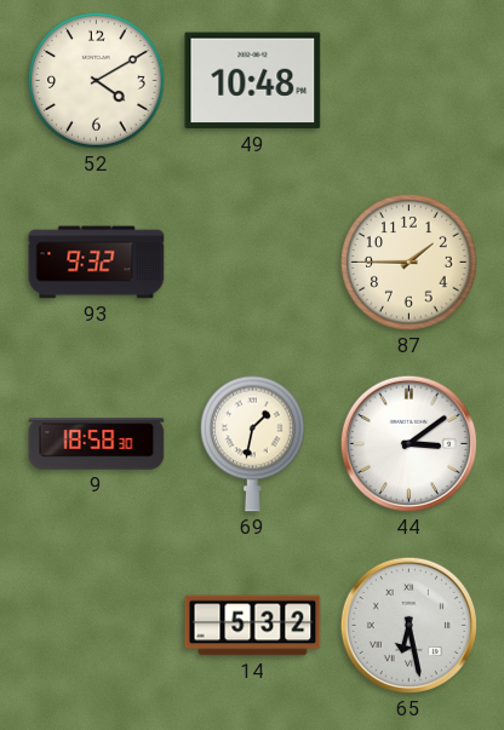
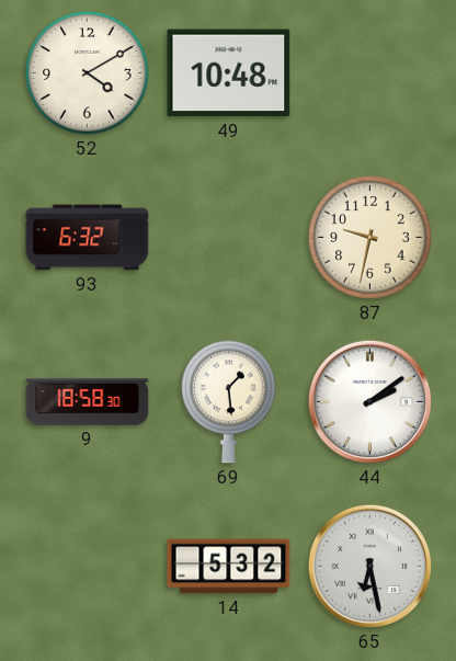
93: 9:32 -> 6:32 (88, 238)
87: 1:45 -> 9:32 (371, 238)
69: 1:32 -> 1:29 (229, 401)
44: 3:09 -> 2:09 (369, 401)
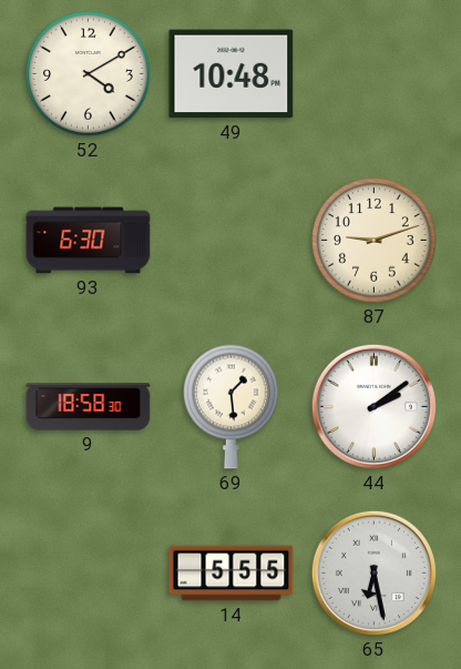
93: 6:32 -> 6:30 (89, 241)
87: 9:32 -> 9:12 (375, 241)
14: 5:32 -> 5:55 (232, 574)
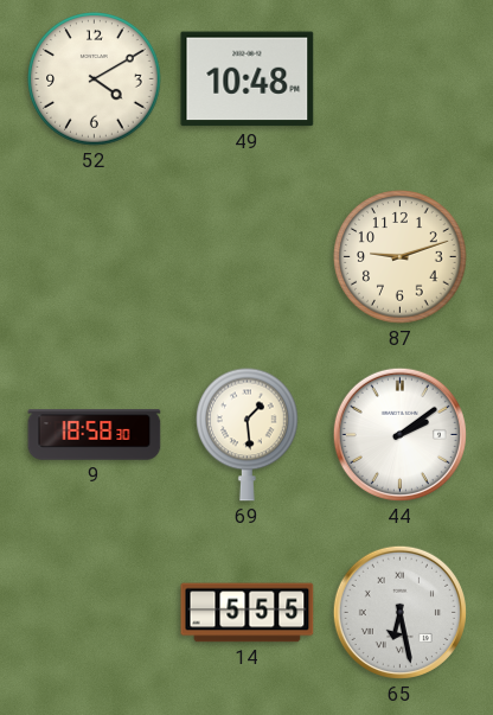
93: 6:30 -> none (89, 241)
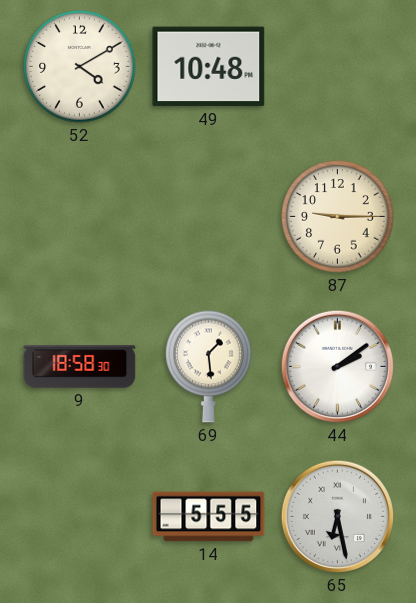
87: 9:12 -> 9:15 (338, 217)
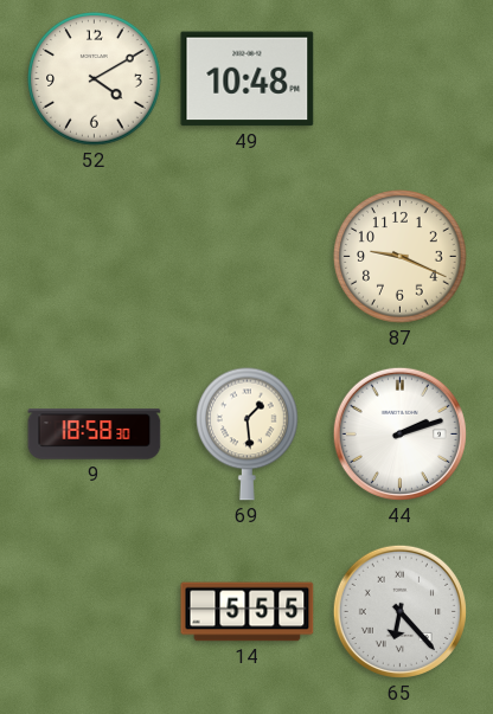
87: 9:15 -> 9:19 (401, 257)
44: 2:09 -> 2:12 (399, 433)
65: 6:28 -> 6:23 (399, 611)
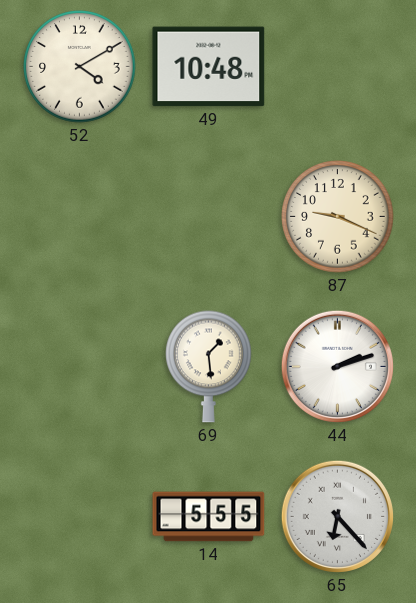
9: 18:58 -> none (95, 435)
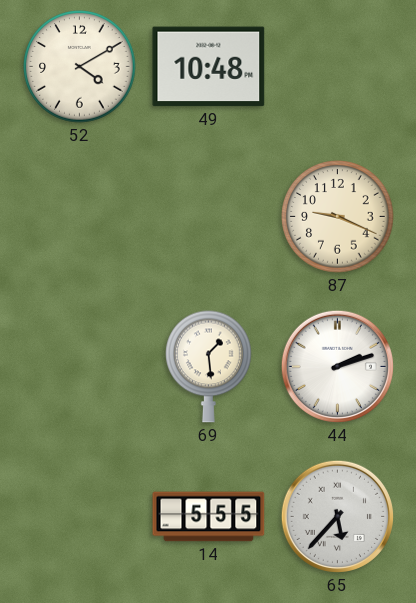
65: 6:23 -> 5:37 (337, 516)
